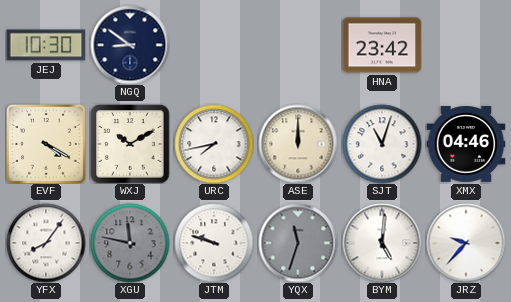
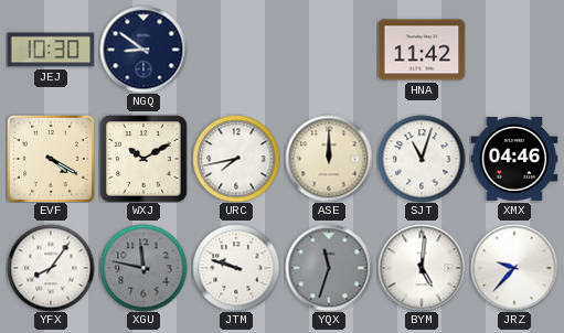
HNA: 23:42 -> 11:42 (422, 50)
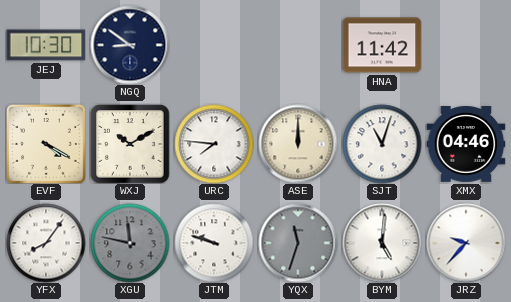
URC: 7:43 -> 7:46 (214, 144)
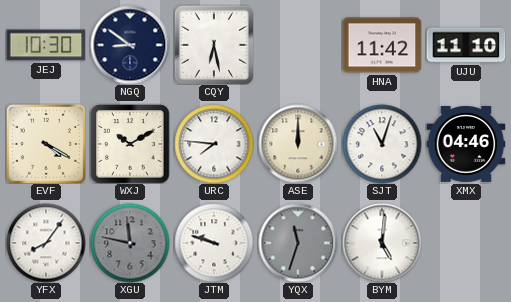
CQY: none -> 6:28 (214, 45)
UJU: none -> 11:10 (466, 45)
JRZ: 9:37 -> none (466, 243)
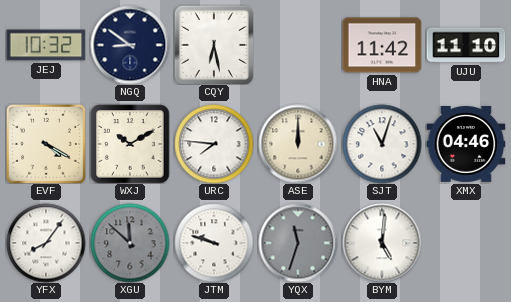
JEJ: 10:30 -> 10:32 (46, 45)
XGU: 11:47 -> 11:52 (130, 243)
